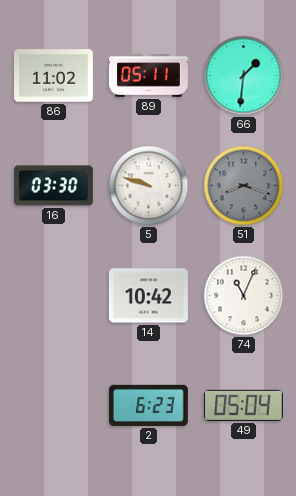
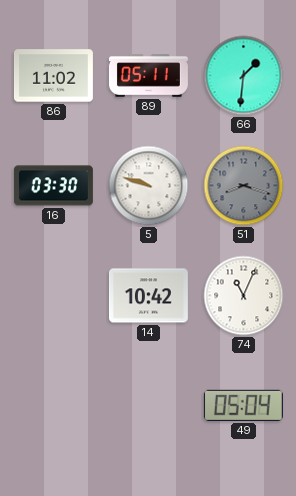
2: 6:23 -> none (148, 405)
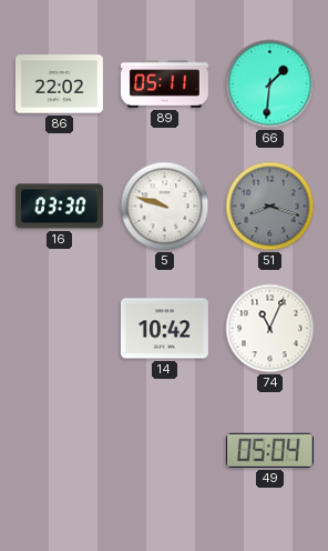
86: 11:02 -> 22:02 (59, 84)
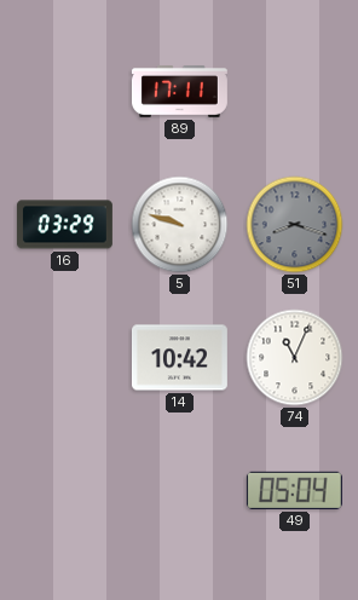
86: 22:02 -> none (59, 84)
89: 05:11 -> 17:11 (179, 92)
66: 1:31 -> none (270, 84)
16: 03:30 -> 03:29 (64, 225)
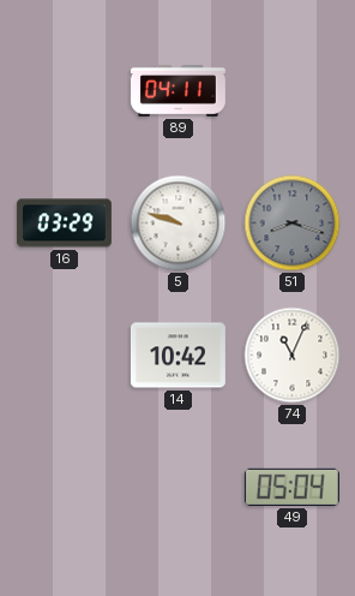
89: 17:11 -> 04:11 (177, 91)
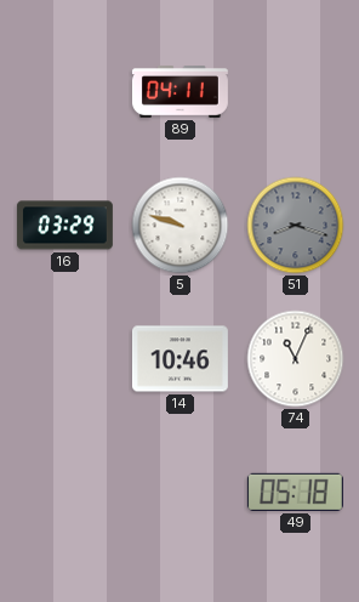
14: 10:42 -> 10:46 (180, 359)
49: 05:04 -> 05:18 (295, 492)
